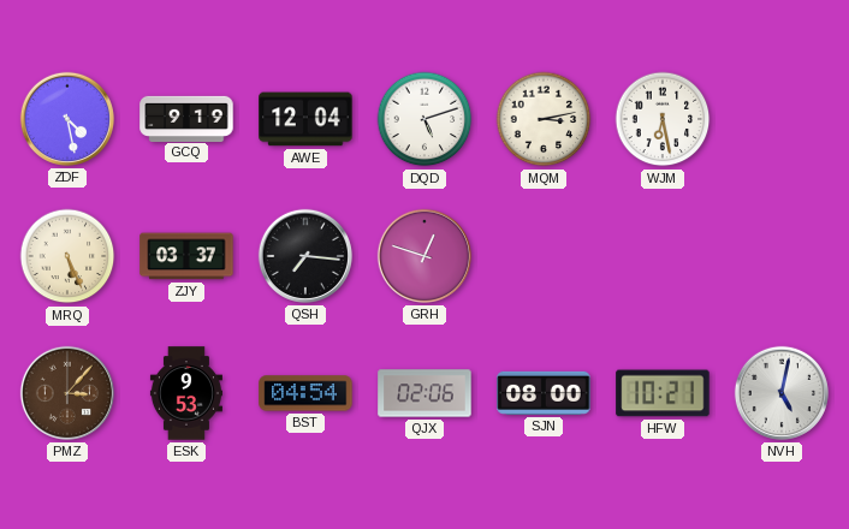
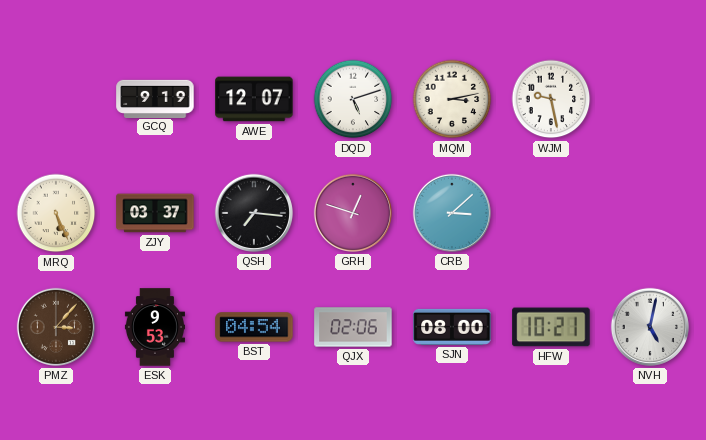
ZDF: 4:28 -> none (67, 119)
AWE: 12:04 -> 12:07 (254, 99)
WJM: 6:28 -> 9:28 (551, 99)
CRB: none -> 3:08 (452, 213)
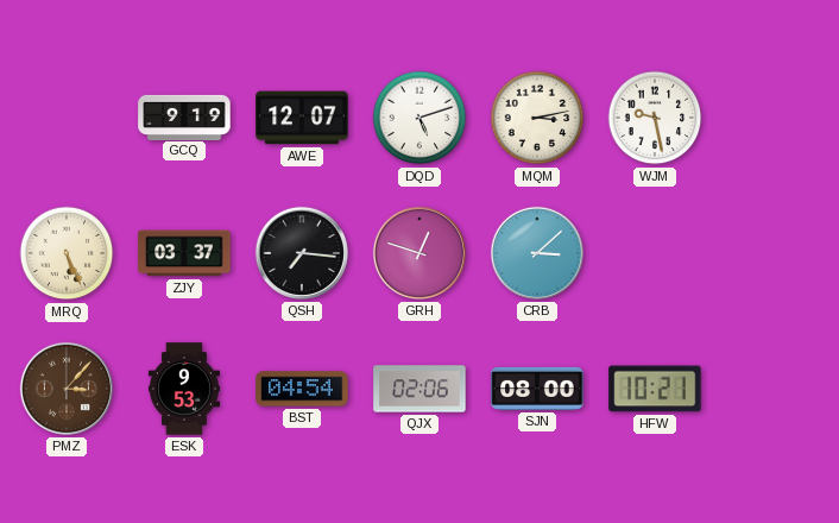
NVH: 5:02 -> none (650, 327)
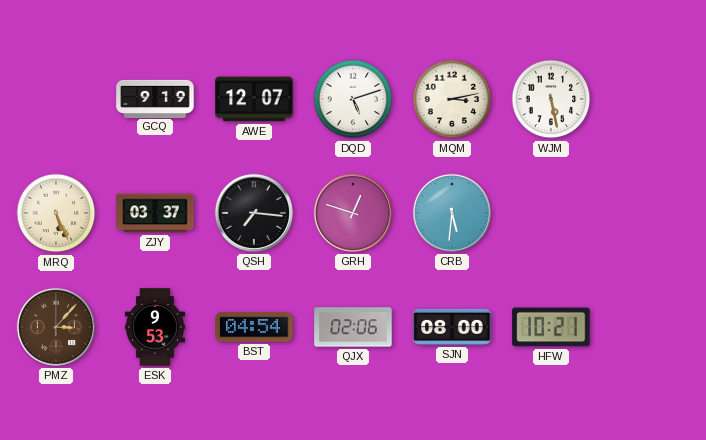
WJM: 9:28 -> 5:28 (551, 99)
CRB: 3:08 -> 5:31 (452, 213)
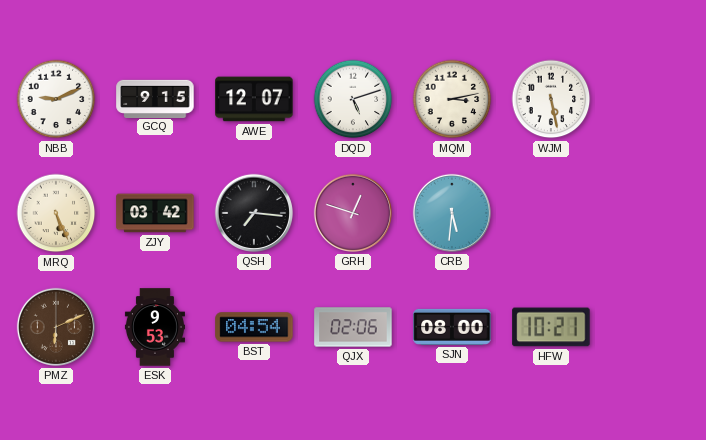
NBB: none -> 9:11 (56, 99)
GCQ: 9:19 -> 9:15 (155, 98)
ZJY: 03:37 -> 03:42 (155, 213)
PMZ: 3:07 -> 6:11 (56, 327)
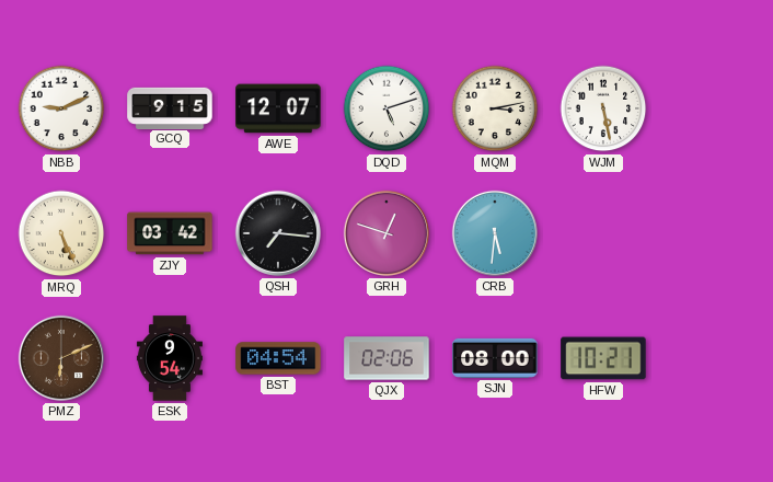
ESK: 9:53 -> 9:54 (170, 358)
